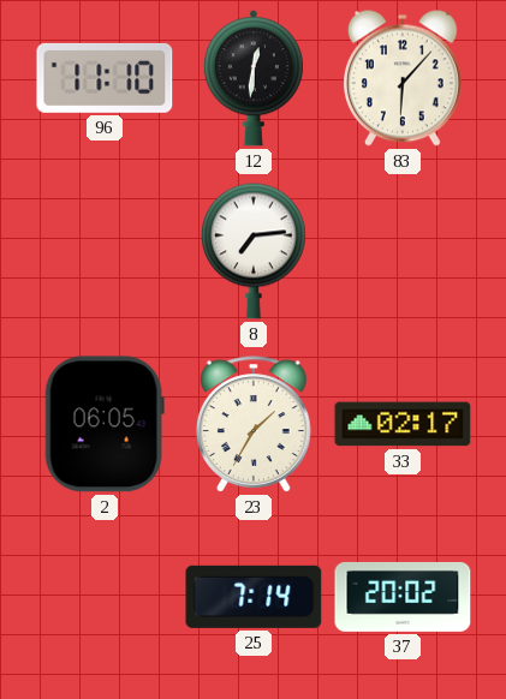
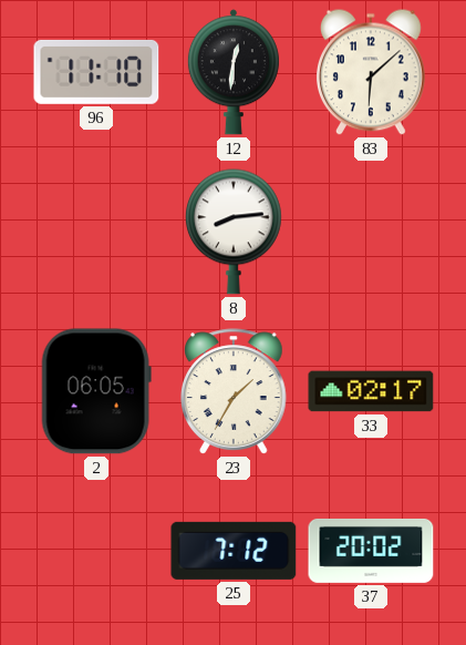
83: 6:07 -> 6:08 (372, 72)
8: 7:14 -> 8:14 (234, 232)
25: 7:14 -> 7:12 (234, 551)
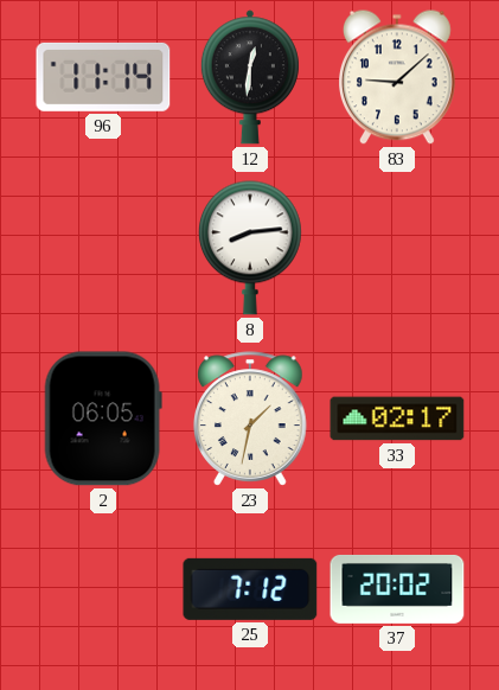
96: 11:10 -> 11:14 (103, 77)
83: 6:08 -> 9:08 (398, 77)
23: 1:35 -> 1:32 (251, 419)
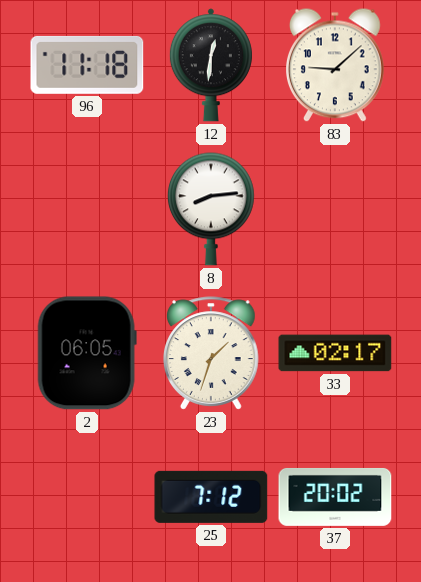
96: 11:14 -> 11:18 (87, 65)
23: 1:32 -> 1:33 (212, 353)
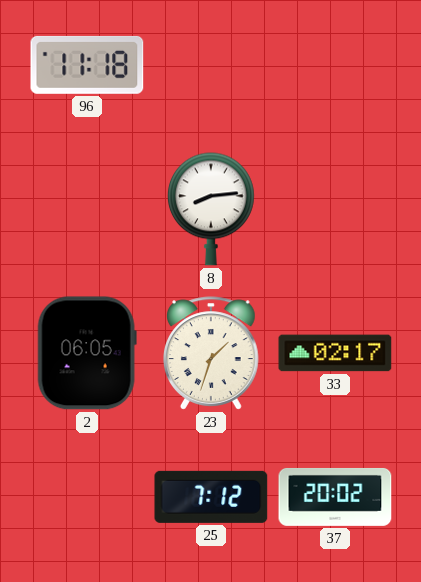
12: 12:31 -> none (211, 65)
83: 9:08 -> none (336, 65)
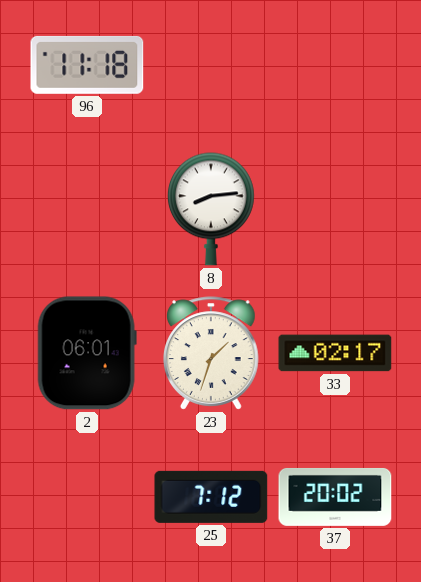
2: 06:05 -> 06:01 (87, 353)
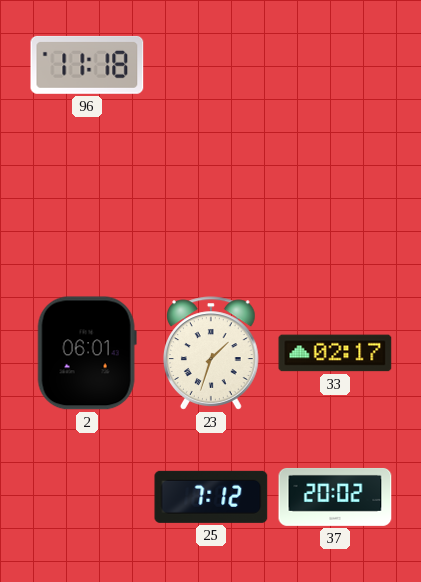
8: 8:14 -> none (211, 209)
